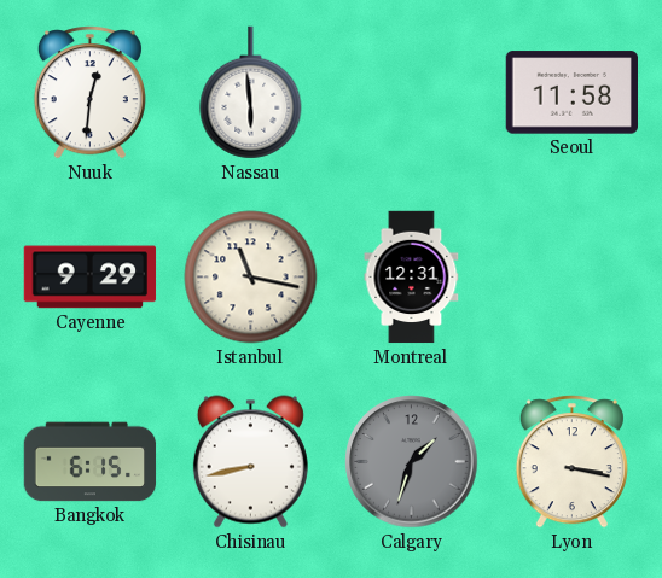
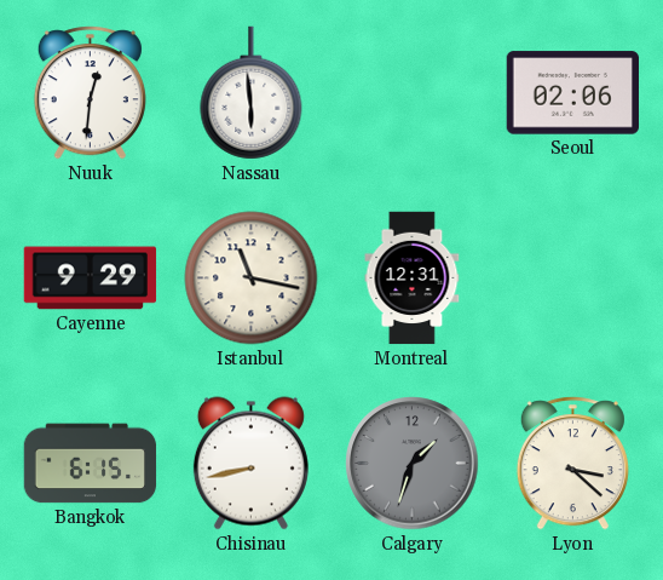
Seoul: 11:58 -> 02:06 (572, 93)
Lyon: 3:17 -> 3:22 (572, 464)
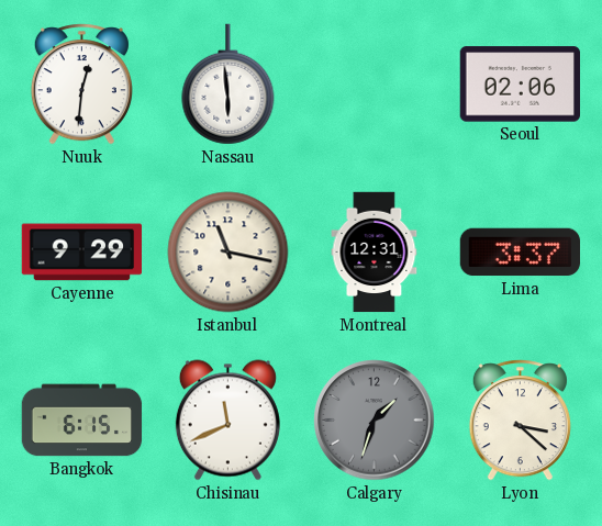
Lima: none -> 3:37 (520, 253)
Chisinau: 8:43 -> 11:41 (227, 421)
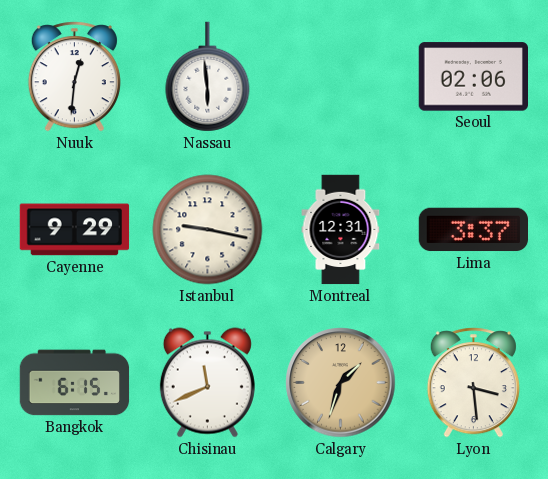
Istanbul: 11:17 -> 9:17 (208, 230)
Calgary dial: grey -> champagne (341, 383)
Lyon: 3:22 -> 3:29 (473, 383)
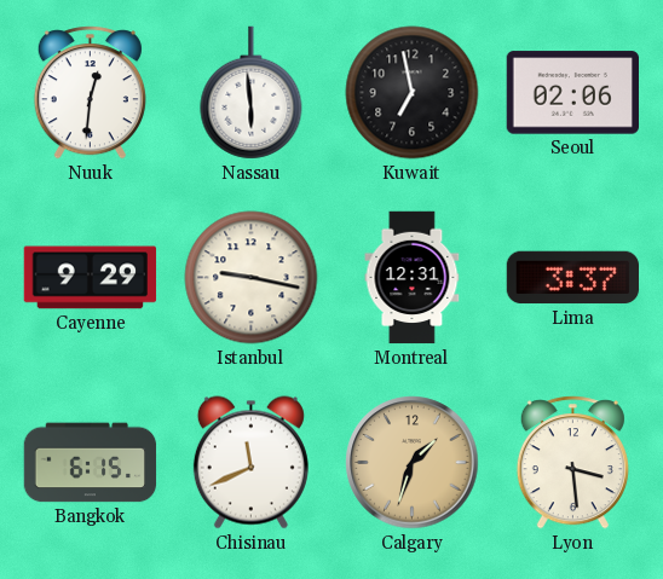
Kuwait: none -> 6:58 (413, 93)
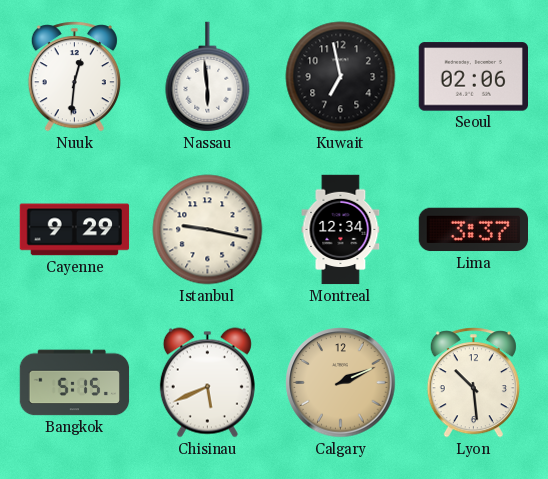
Montreal: 12:31 -> 12:34 (341, 230)
Bangkok: 6:15 -> 5:15 (75, 383)
Chisinau: 11:41 -> 5:41 (207, 383)
Calgary: 1:33 -> 2:11 (341, 383)
Lyon: 3:29 -> 10:29 (473, 383)
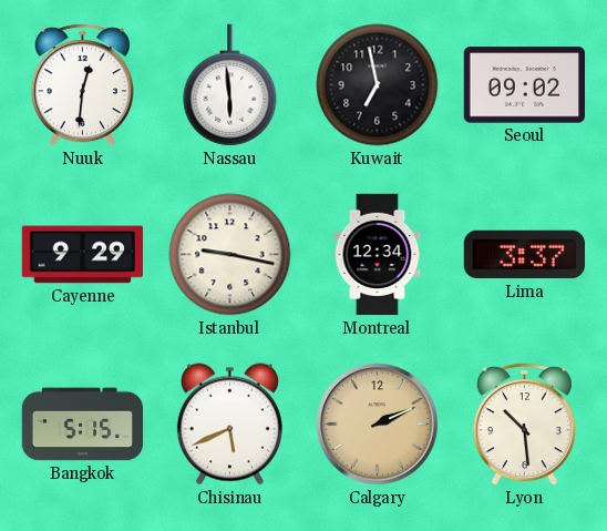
Seoul: 02:06 -> 09:02 (524, 85)
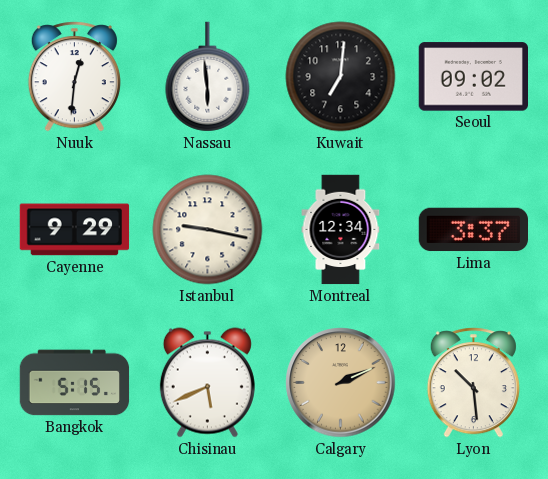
Kuwait: 6:58 -> 7:01 (341, 77)
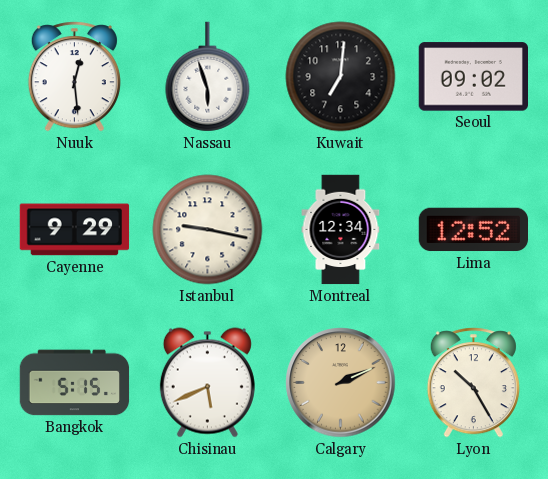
Nuuk: 12:31 -> 12:29 (74, 77)
Nassau: 5:59 -> 5:57 (208, 77)
Lima: 3:37 -> 12:52 (473, 230)
Lyon: 10:29 -> 10:25 (473, 383)
